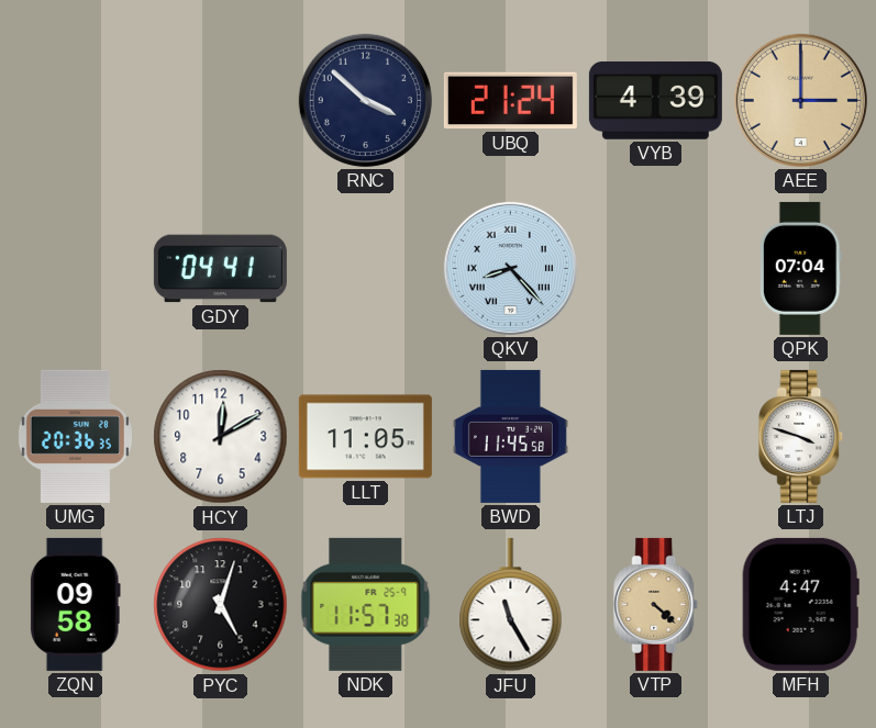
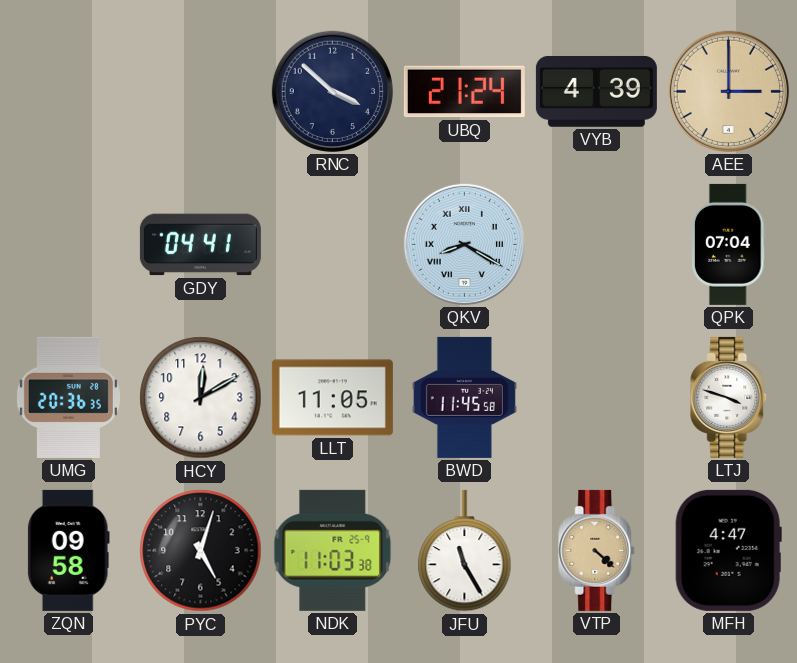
QKV: 8:23 -> 8:20 (464, 244)
NDK: 11:57 -> 11:03 (333, 550)
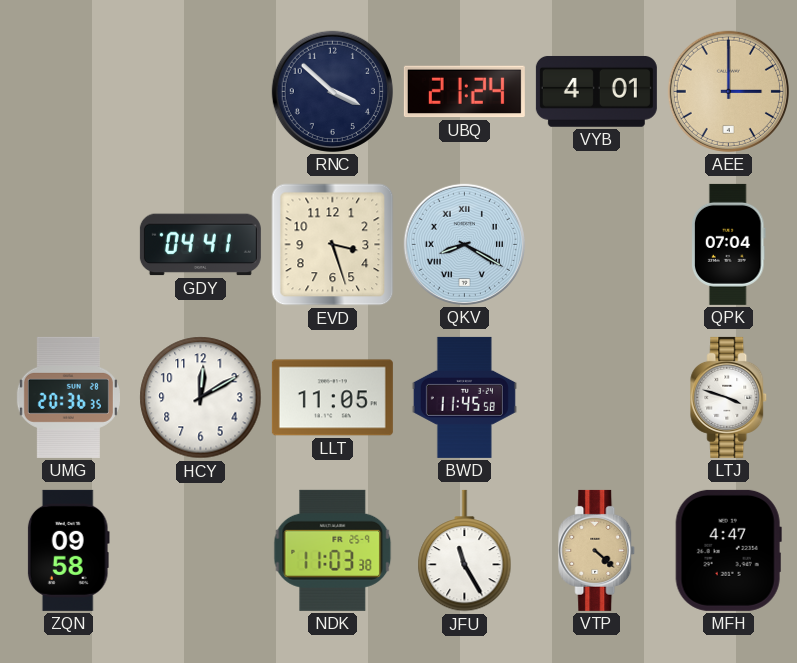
VYB: 4:39 -> 4:01 (596, 91)
EVD: none -> 3:27 (333, 245)
PYC: 5:03 -> none (201, 551)
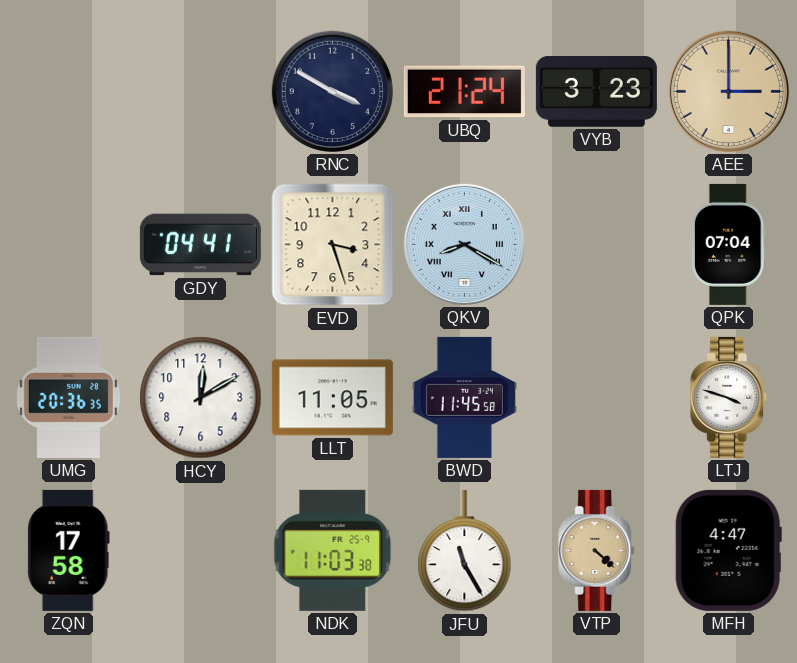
RNC: 3:52 -> 3:50 (332, 91)
VYB: 4:01 -> 3:23 (596, 91)
ZQN: 09:58 -> 17:58 (68, 550)
